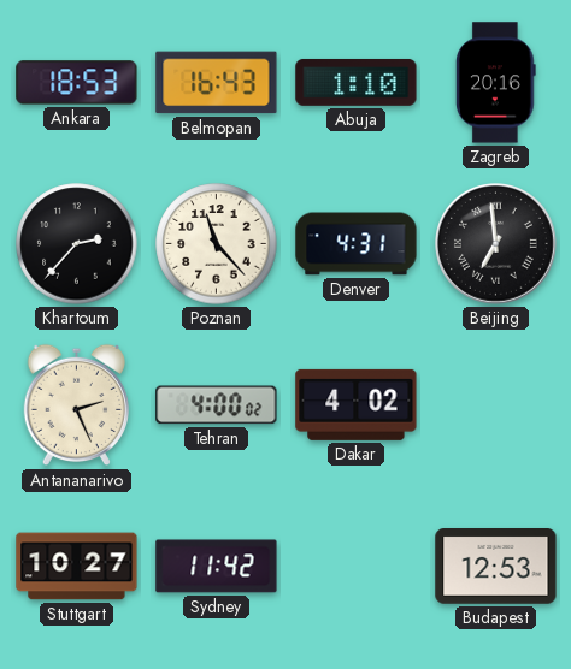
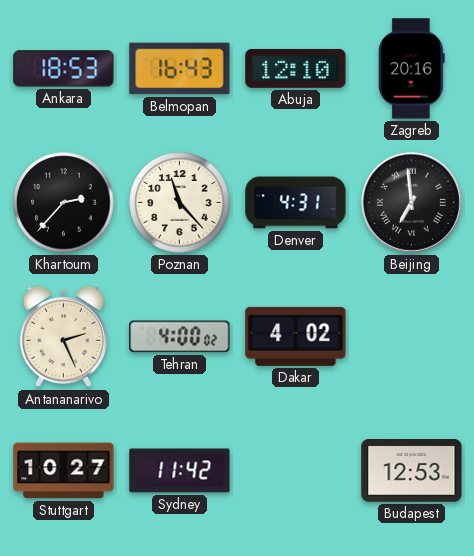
Abuja: 1:10 -> 12:10 (296, 69)
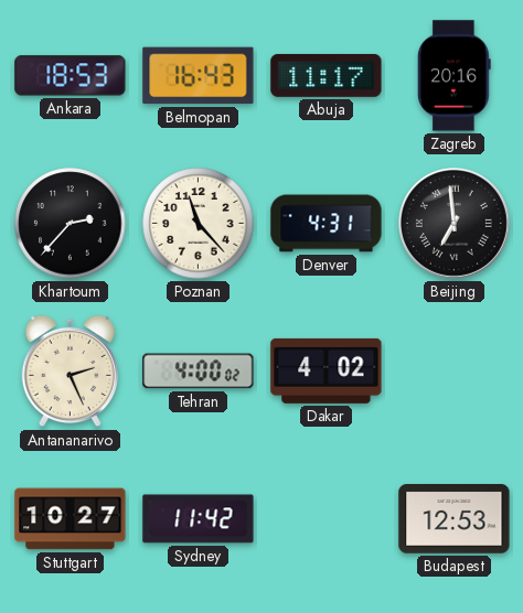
Abuja: 12:10 -> 11:17 (327, 76)
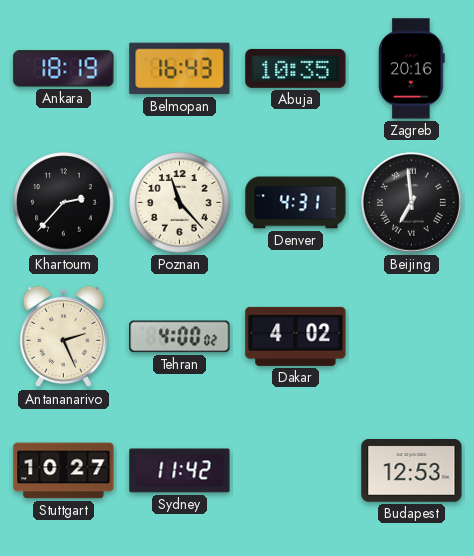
Ankara: 18:53 -> 18:19 (64, 69)
Abuja: 11:17 -> 10:35 (296, 69)
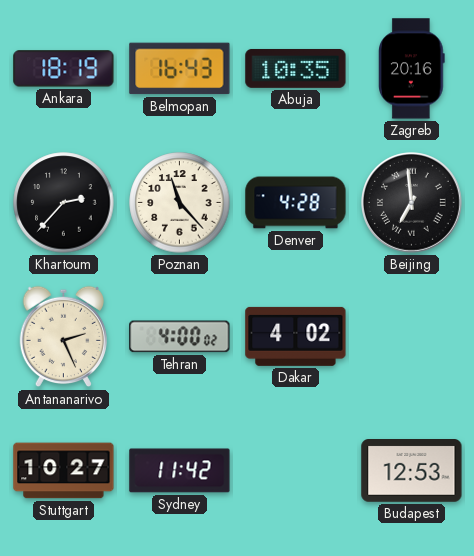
Denver: 4:31 -> 4:28 (296, 203)
